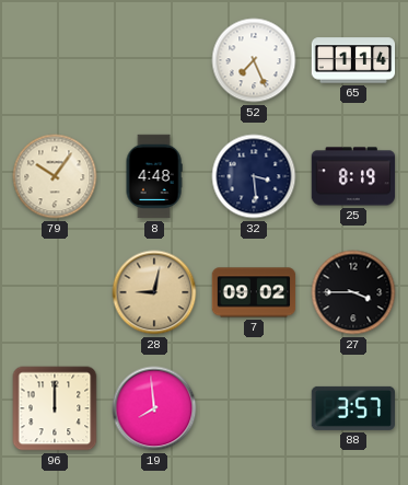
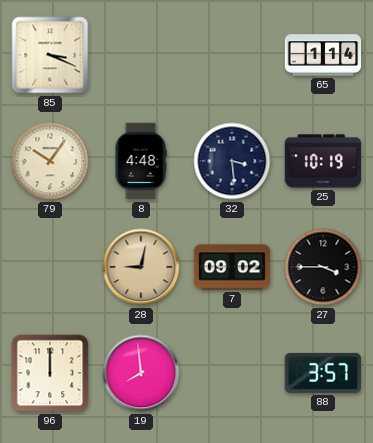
85: none -> 3:19 (50, 55)
52: 7:26 -> none (254, 60)
25: 8:19 -> 10:19 (323, 161)
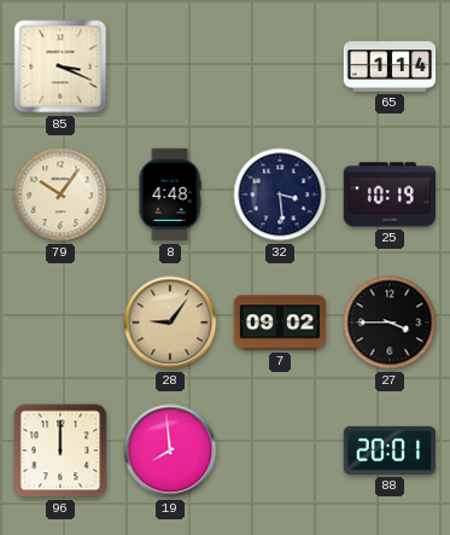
28: 9:02 -> 9:06 (170, 322)
88: 3:57 -> 20:01 (388, 450)
